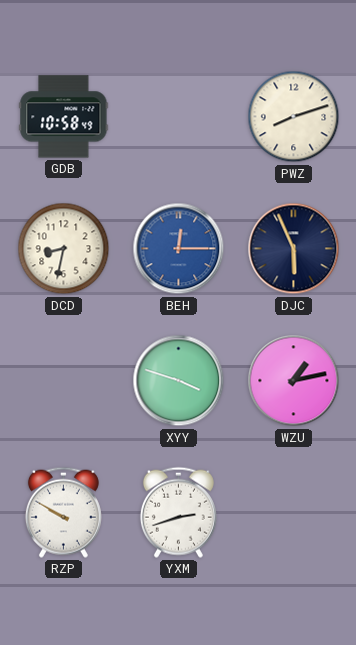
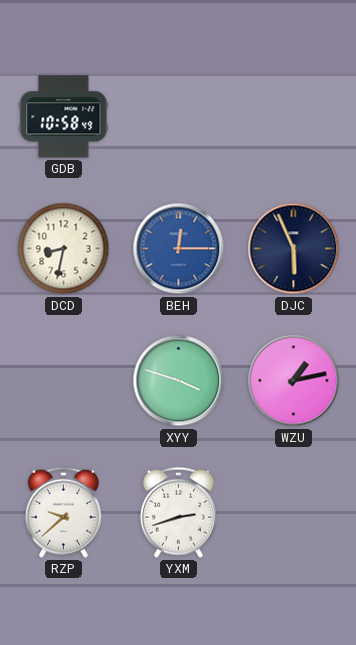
PWZ: 8:12 -> none (294, 117)
RZP: 9:50 -> 9:38 (63, 512)
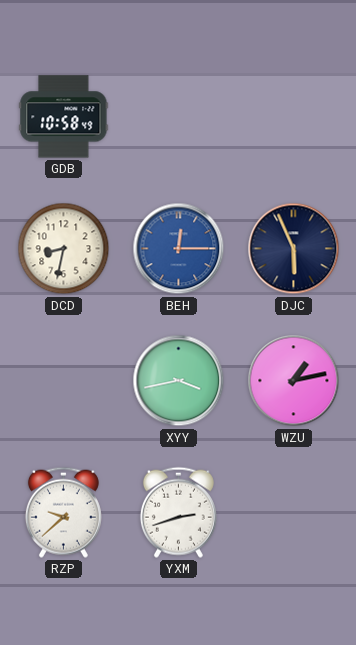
XYY: 3:48 -> 3:43 (179, 381)
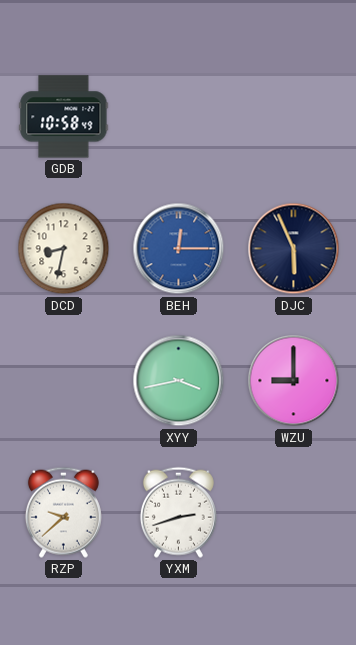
WZU: 1:13 -> 9:00 (294, 381)
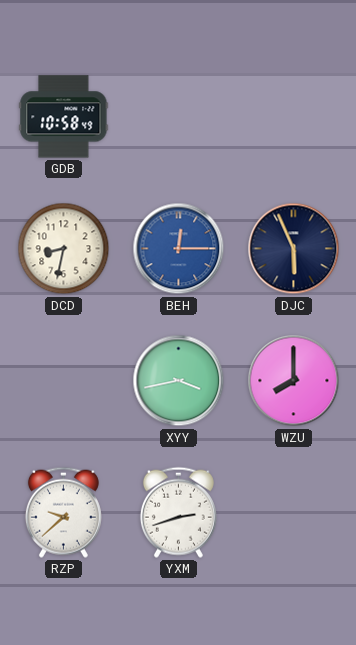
WZU: 9:00 -> 8:00 (294, 381)
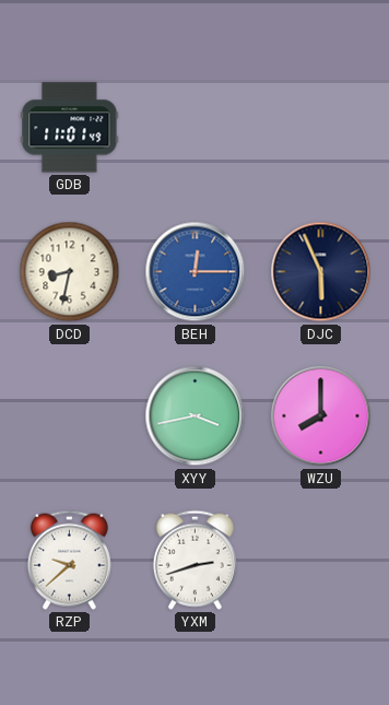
GDB: 10:58 -> 11:01 (70, 128)
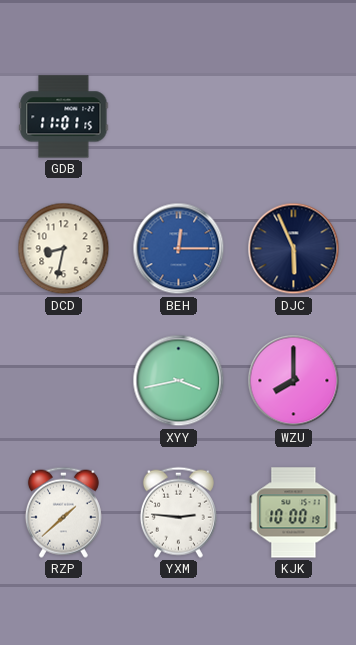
GDB: 11:01:49 -> 11:01:15 (64, 117)
RZP: 9:38 -> 1:38 (63, 512)
YXM: 2:42 -> 2:46 (178, 512)
KJK: none -> 10:00 (294, 513)
